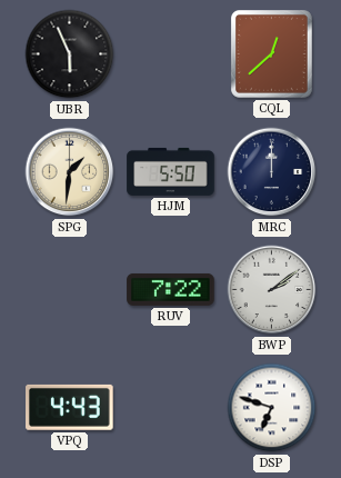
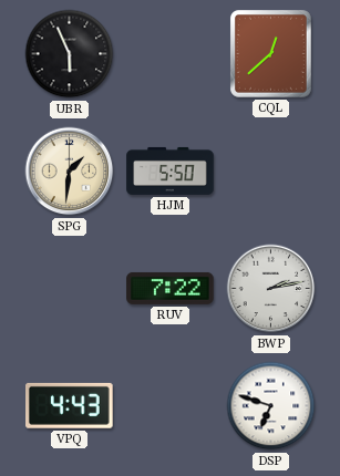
MRC: 12:00 -> none (272, 172)
BWP: 2:09 -> 2:13 (271, 289)
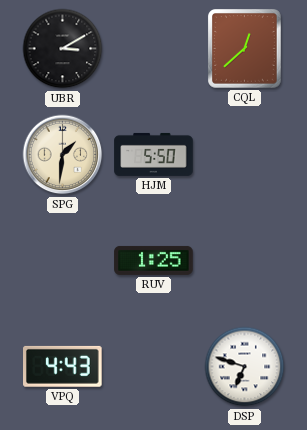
UBR: 5:56 -> 3:10 (63, 49)
RUV: 7:22 -> 1:25 (154, 260)
BWP: 2:13 -> none (271, 289)
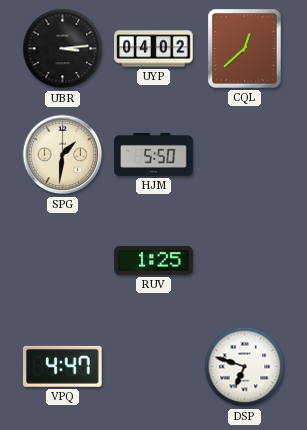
UBR: 3:10 -> 3:14 (63, 49)
UYP: none -> 04:02 (154, 49)
VPQ: 4:43 -> 4:47 (63, 366)
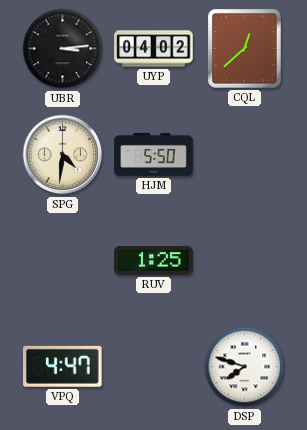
SPG: 1:31 -> 4:31 (63, 155)
DSP: 6:48 -> 7:48 (245, 367)
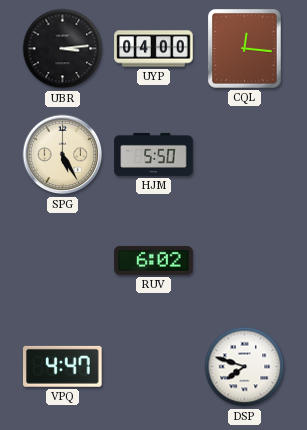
UYP: 04:02 -> 04:00 (154, 49)
CQL: 12:38 -> 12:16 (245, 49)
SPG: 4:31 -> 5:25 (63, 155)
RUV: 1:25 -> 6:02 (154, 260)
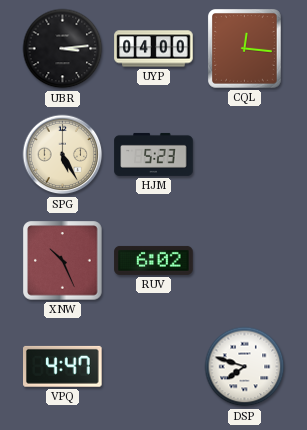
HJM: 5:50 -> 5:23 (154, 154)
XNW: none -> 10:26 (63, 261)
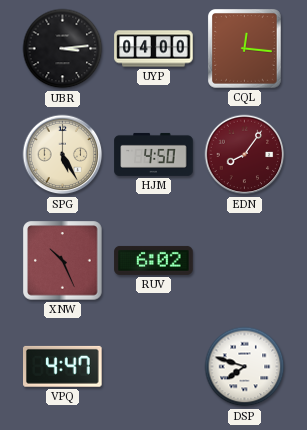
HJM: 5:23 -> 4:50 (154, 154)
EDN: none -> 8:06 (245, 155)
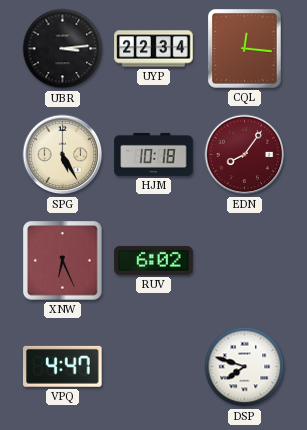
UYP: 04:00 -> 22:34 (154, 49)
HJM: 4:50 -> 10:18 (154, 154)
XNW: 10:26 -> 6:26 (63, 261)
